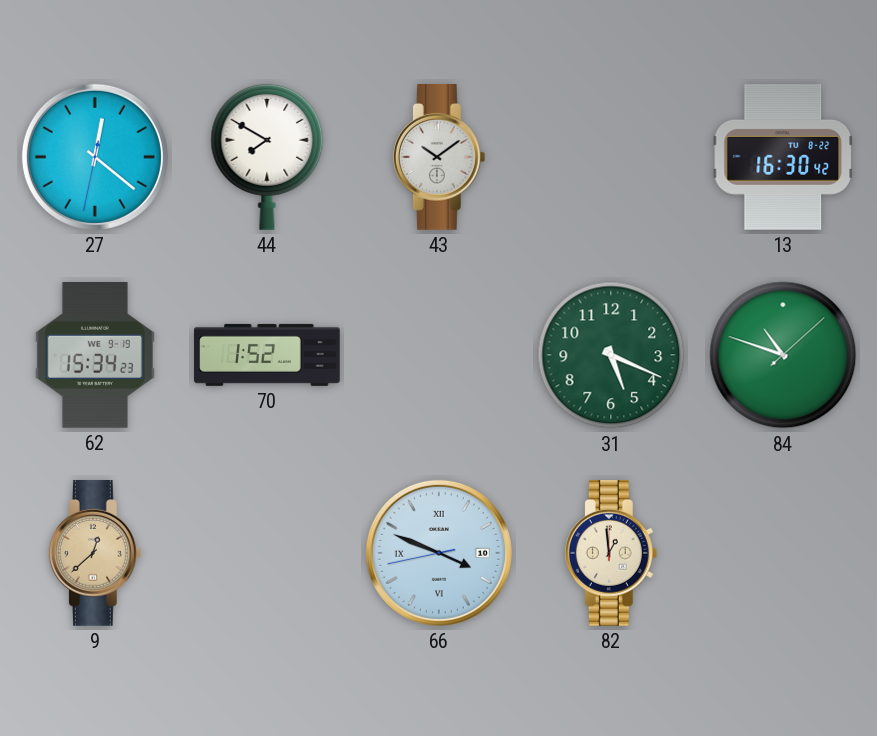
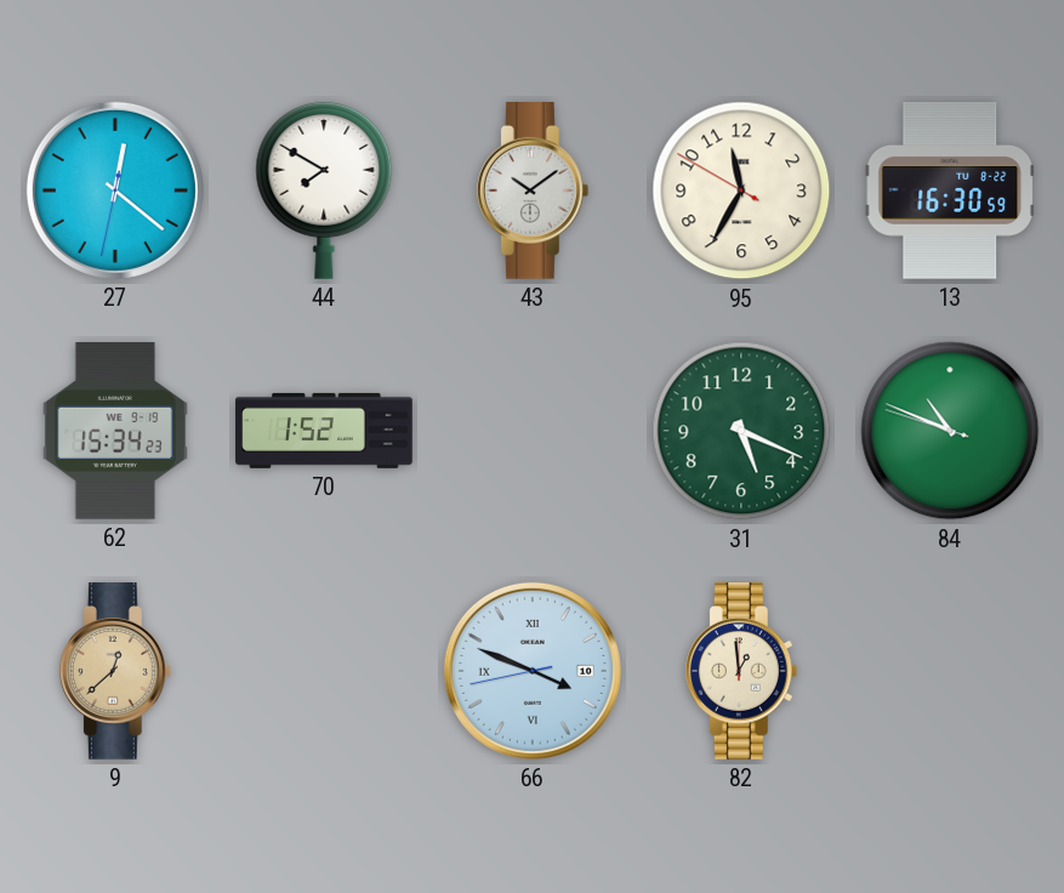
95: none -> 11:34 (741, 190)
13: 16:30:42 -> 16:30:59 (950, 192)
84: 10:48:08 -> 10:48:48 (950, 431)
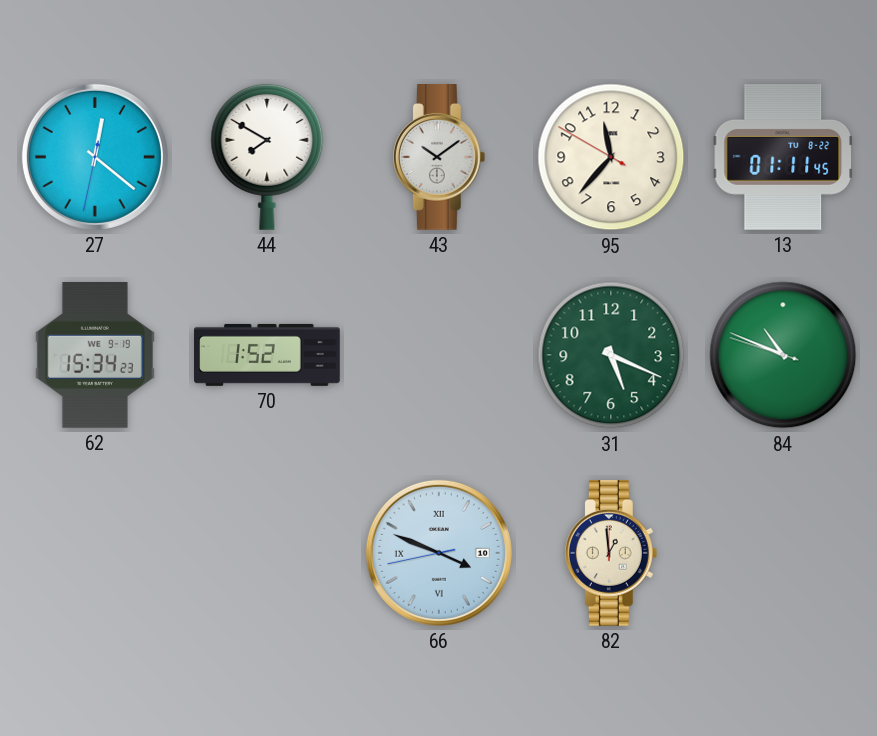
95: 11:34 -> 11:36 (611, 157)
13: 16:30 -> 01:11 (783, 158)
9: 12:38 -> none (115, 672)
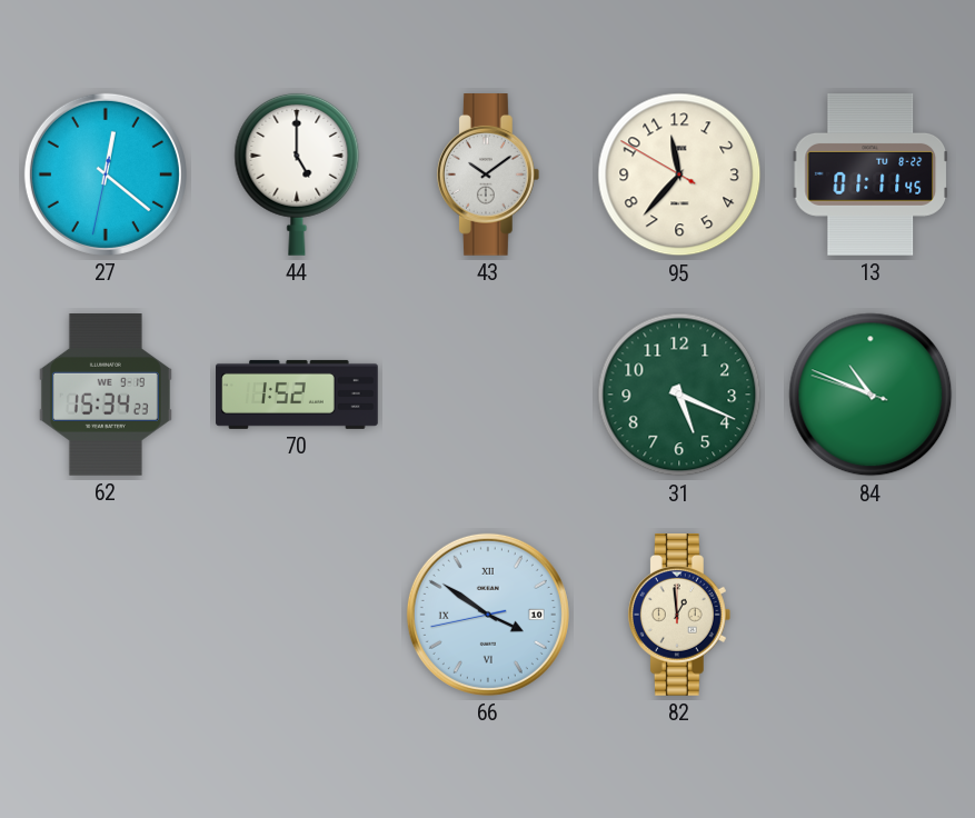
44: 7:50 -> 5:00 (297, 174)
66: 3:48 -> 3:50 (488, 615)
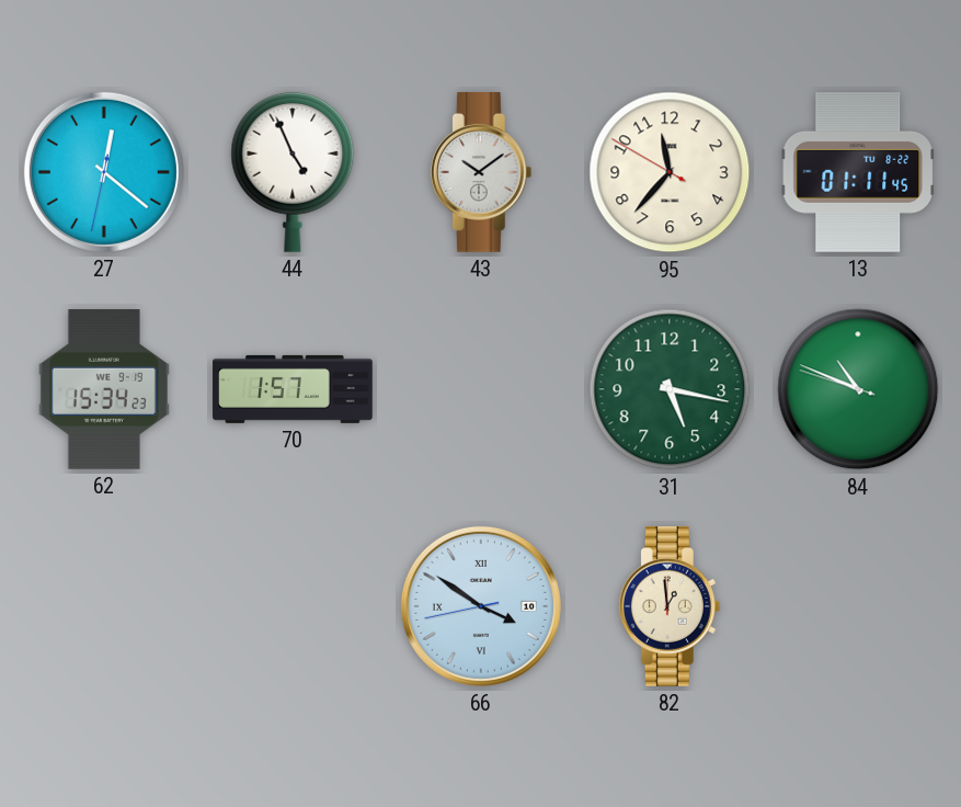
44: 5:00 -> 4:56 (293, 172)
70: 1:52 -> 1:57 (293, 389)
31: 5:19 -> 5:17 (670, 389)
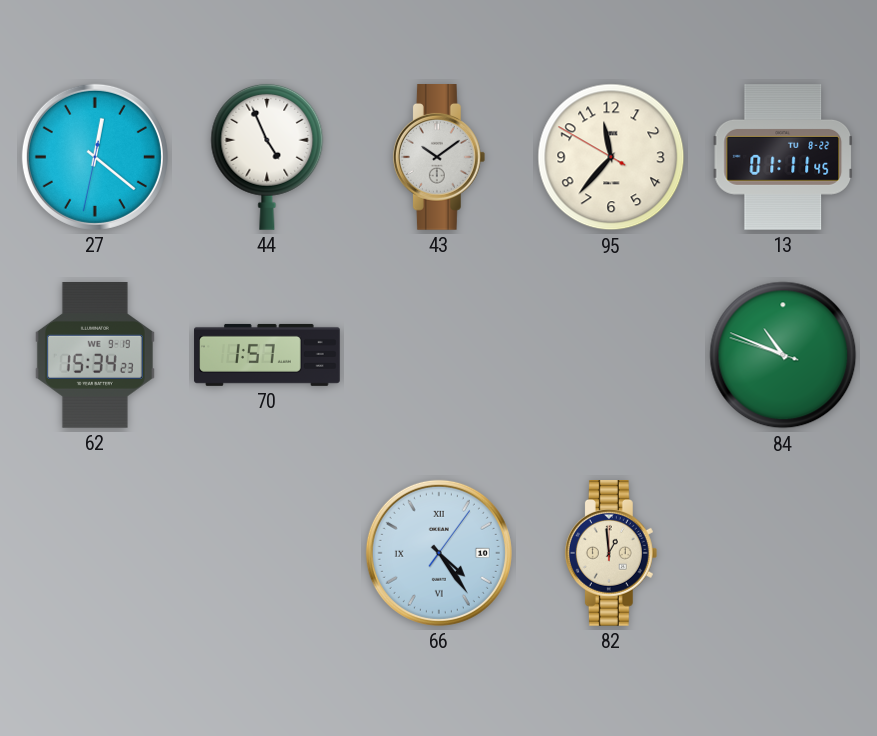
31: 5:17 -> none (670, 389)
66: 3:50 -> 4:24 (439, 553)
